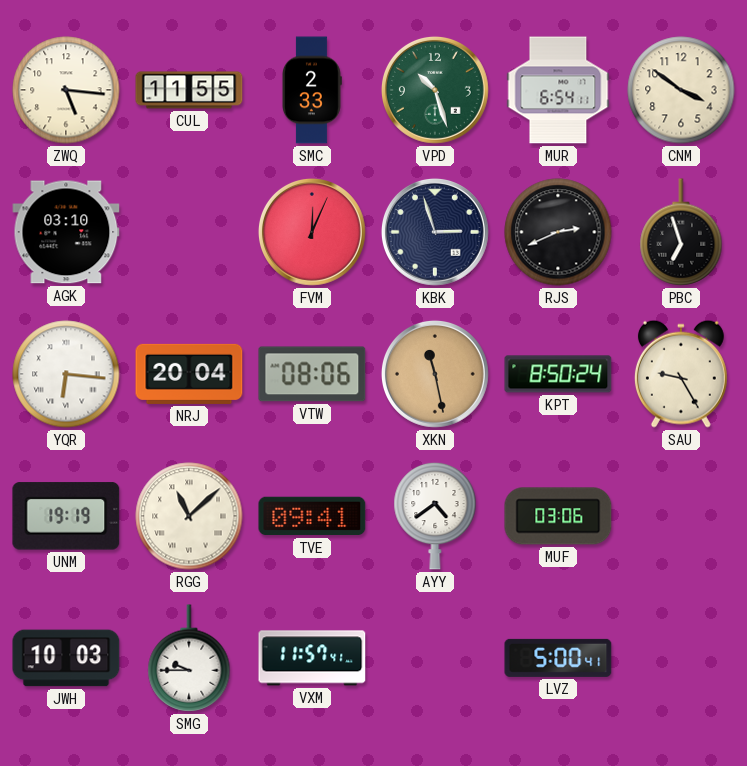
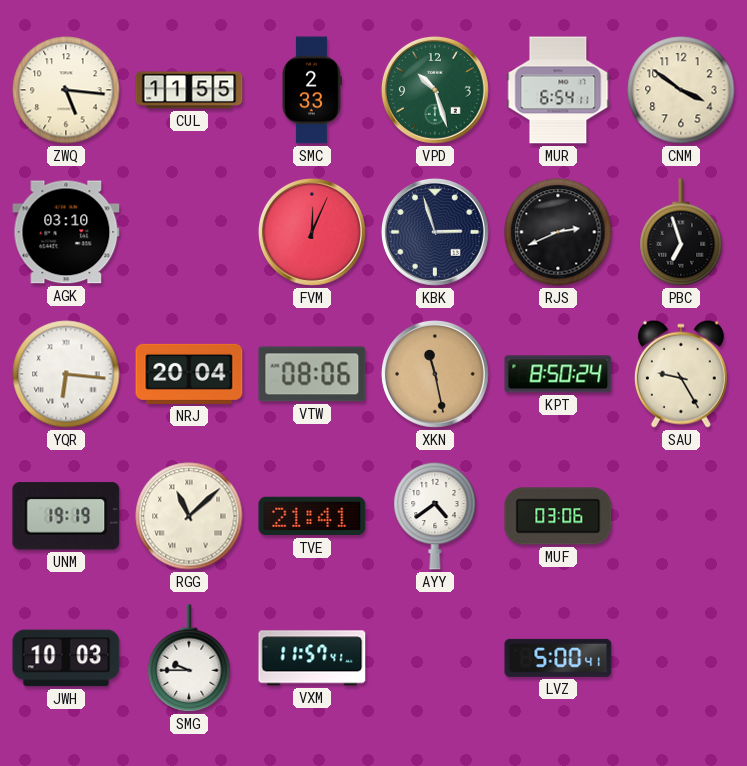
TVE: 09:41 -> 21:41 (312, 516)
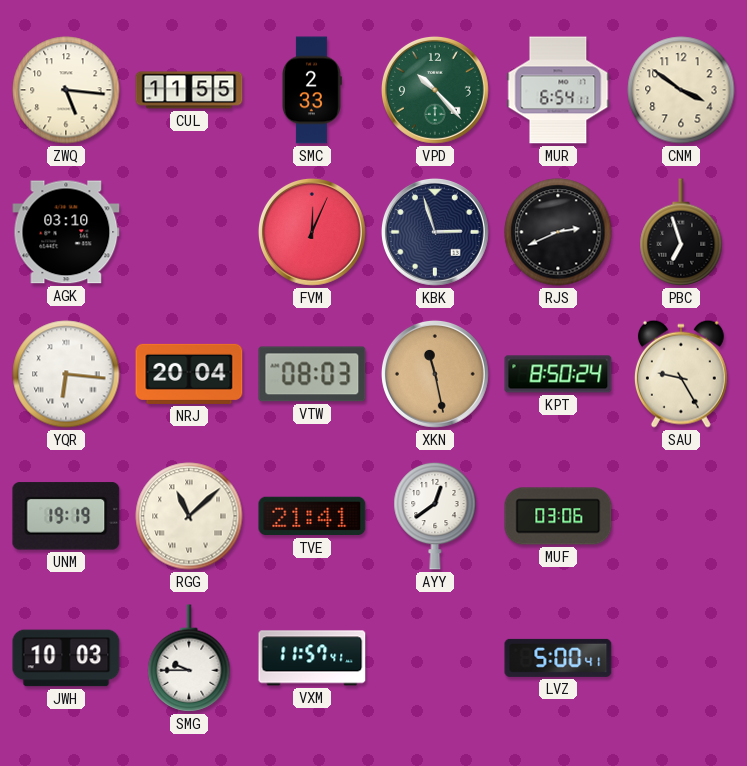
VPD: 10:27 -> 10:23 (435, 90)
VTW: 08:06 -> 08:03 (312, 374)
AYY: 4:39 -> 12:39 (435, 516)
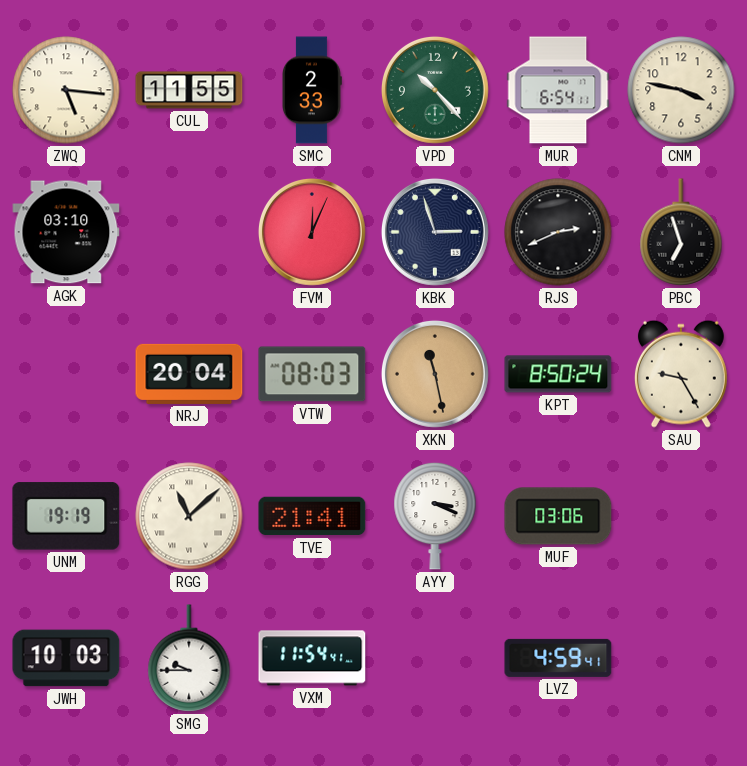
CNM: 3:51 -> 3:47 (681, 90)
YQR: 6:16 -> none (66, 374)
AYY: 12:39 -> 3:19 (435, 516)
VXM: 11:57 -> 11:54 (312, 658)
LVZ: 5:00 -> 4:59 (558, 658)
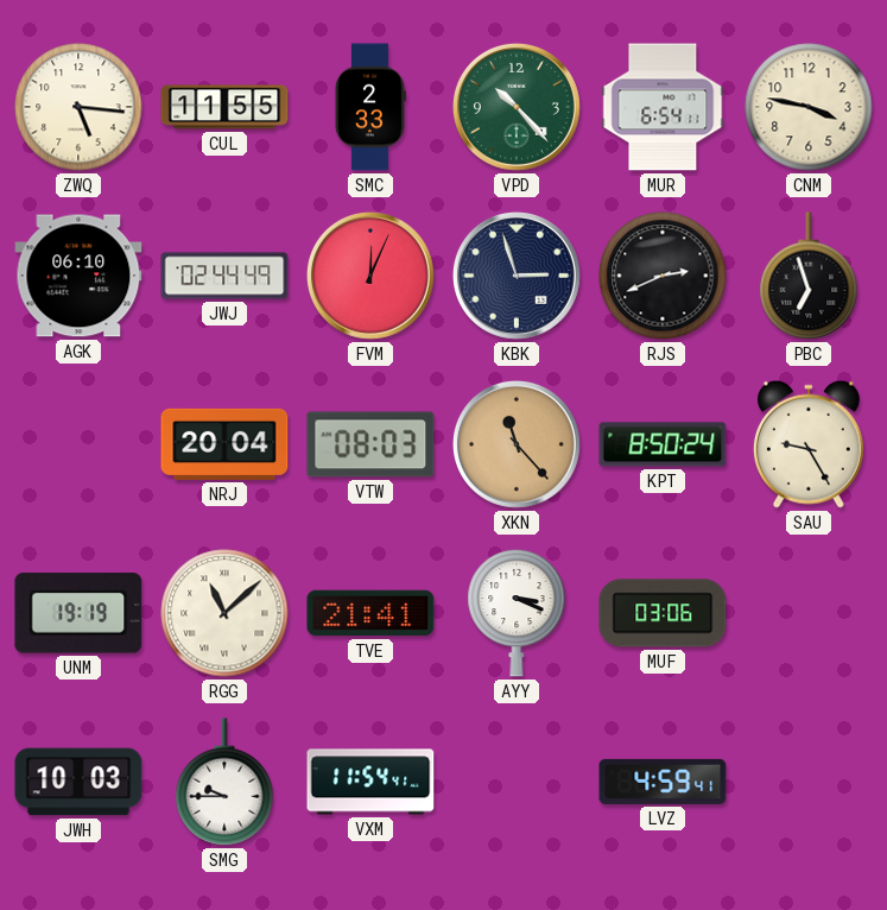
AGK: 03:10 -> 06:10 (78, 276)
JWJ: none -> 02:44 (224, 276)
XKN: 11:28 -> 11:23 (517, 444)
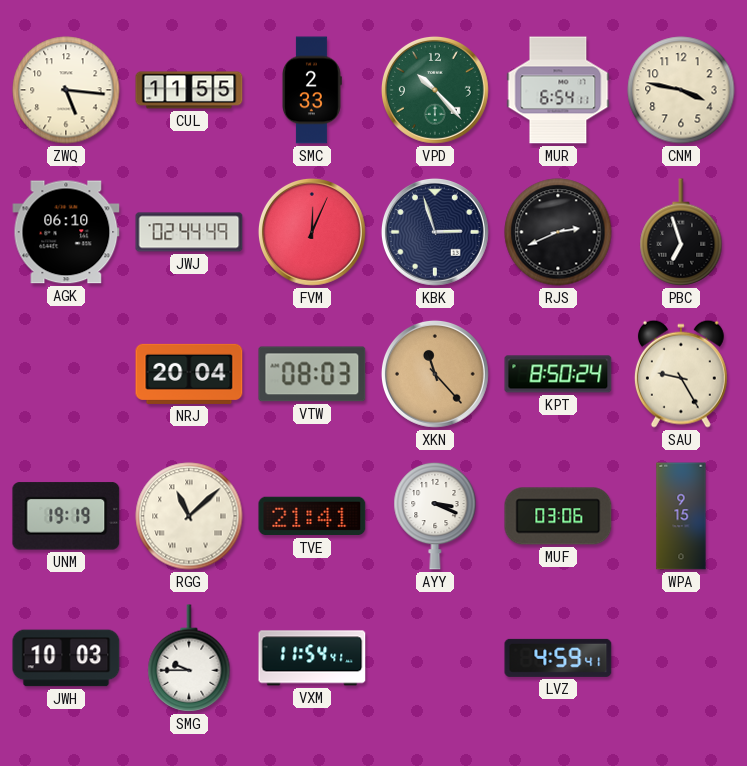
WPA: none -> 9:15 (681, 516)
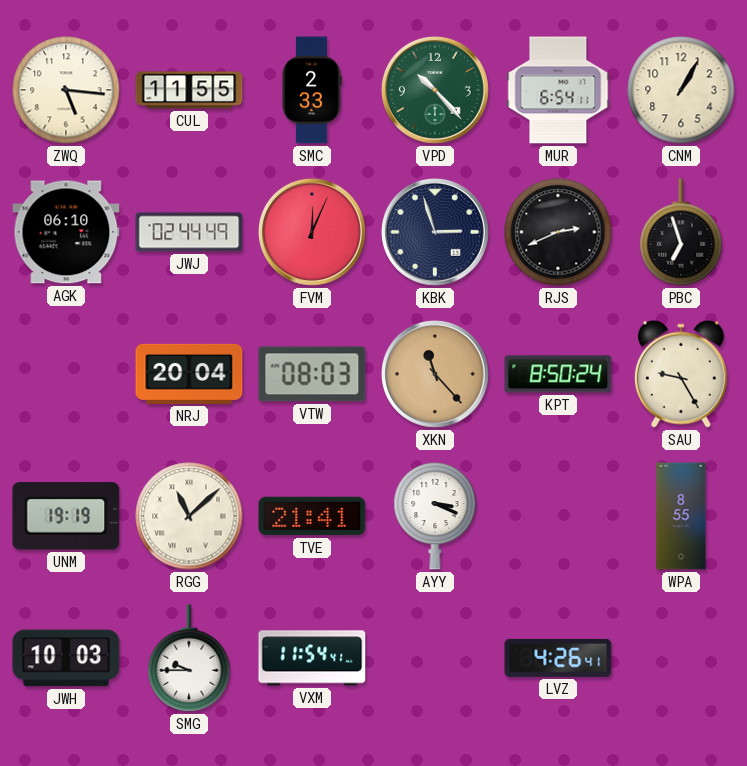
CNM: 3:47 -> 1:05 (681, 90)
MUF: 03:06 -> none (558, 516)
WPA: 9:15 -> 8:55 (681, 516)
LVZ: 4:59 -> 4:26 (558, 658)
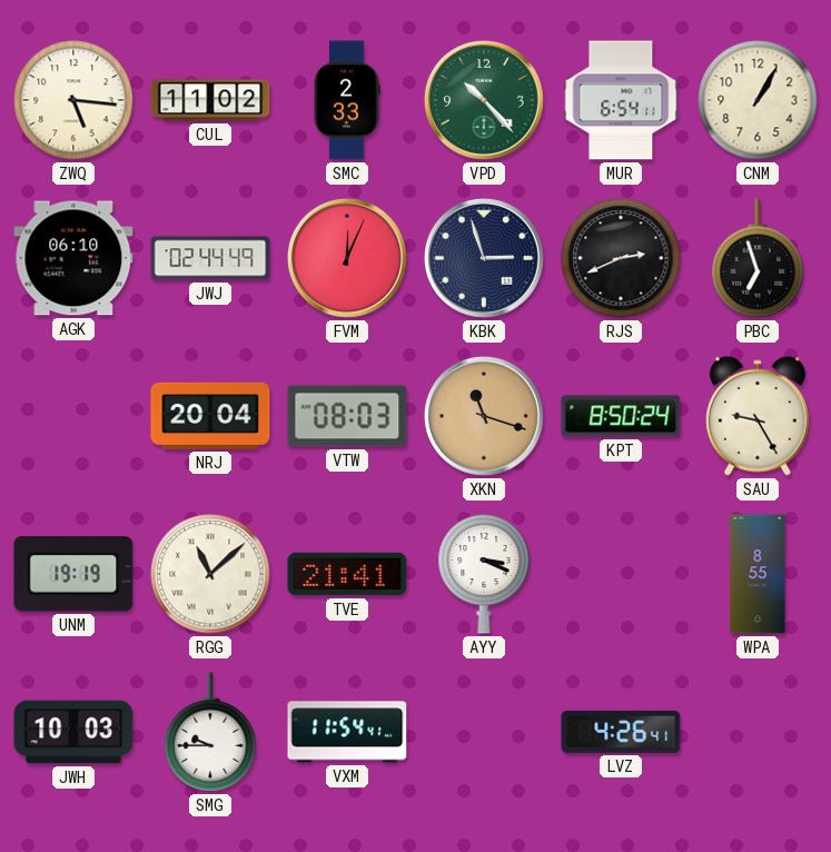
CUL: 11:55 -> 11:02 (210, 100)
XKN: 11:23 -> 11:18 (484, 416)
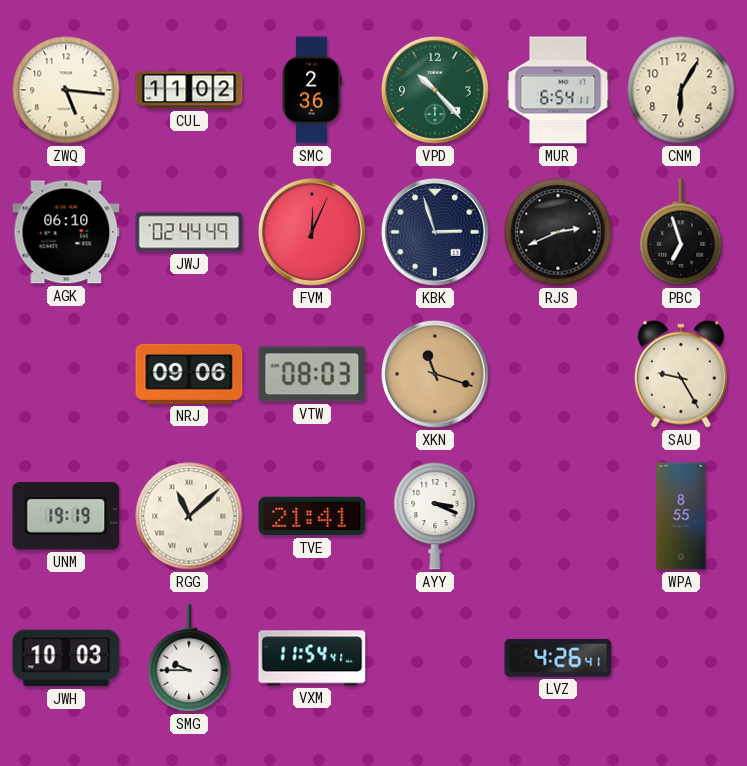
SMC: 2:33 -> 2:36 (312, 90)
CNM: 1:05 -> 6:05 (681, 90)
NRJ: 20:04 -> 09:06 (189, 374)
KPT: 8:50 -> none (621, 416)
